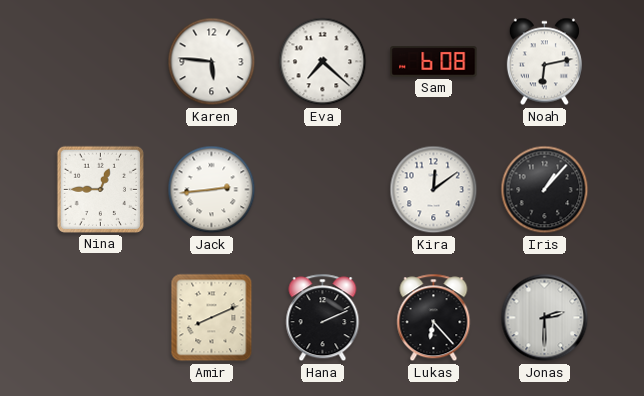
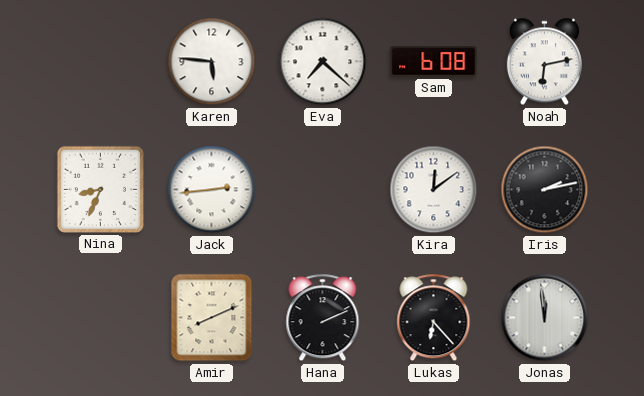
Nina: 12:45 -> 8:34 (100, 189)
Iris: 1:07 -> 2:13 (545, 190)
Jonas: 2:30 -> 11:59 (545, 318)
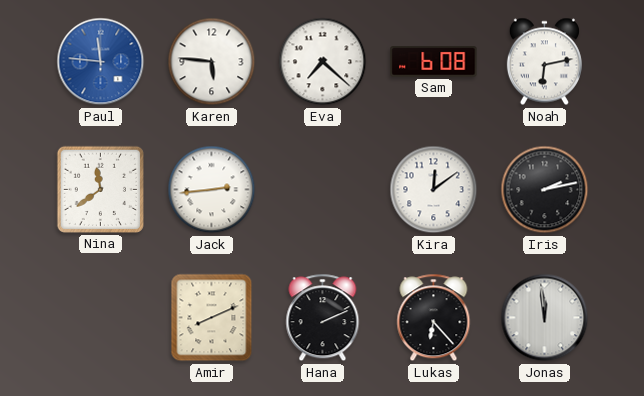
Paul: none -> 11:46 (101, 62)
Nina: 8:34 -> 11:39 (100, 189)
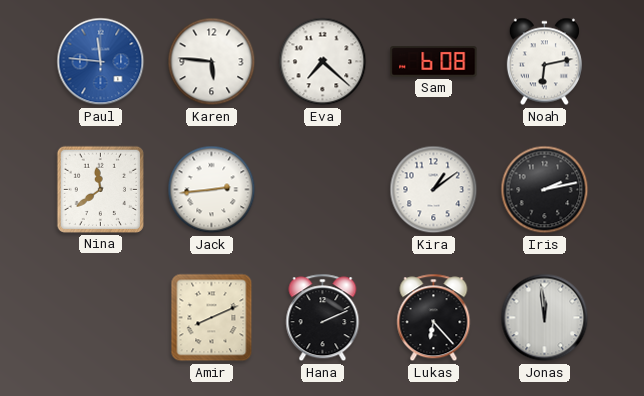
Kira: 12:09 -> 1:09 (434, 190)
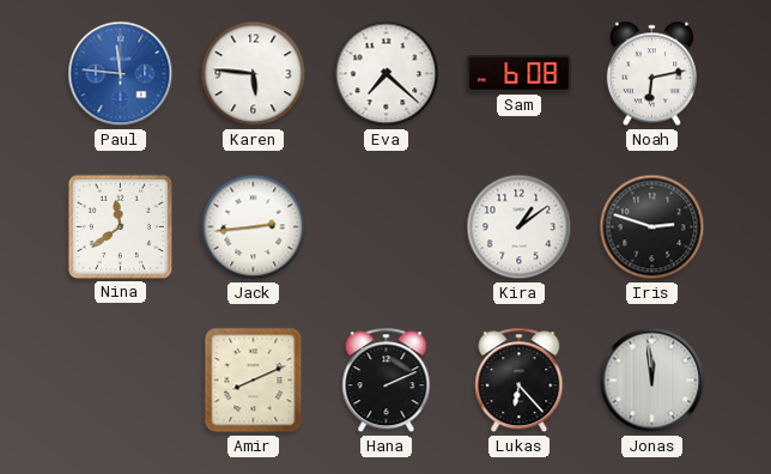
Iris: 2:13 -> 2:48 (652, 227)
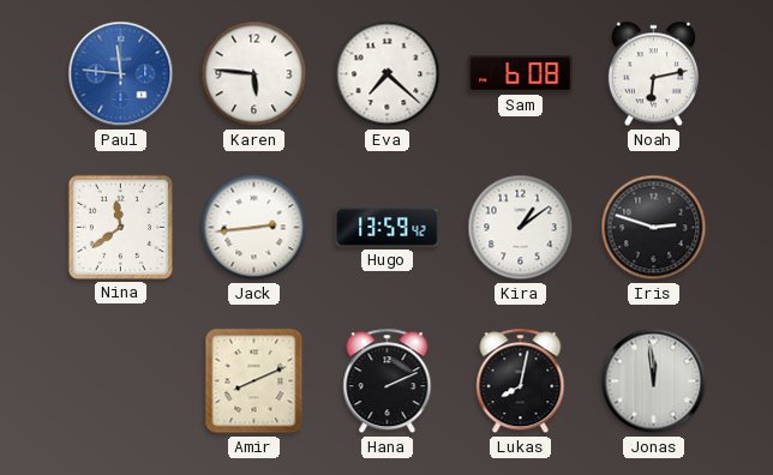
Hugo: none -> 13:59 (388, 228)
Lukas: 6:23 -> 8:02 (521, 381)
